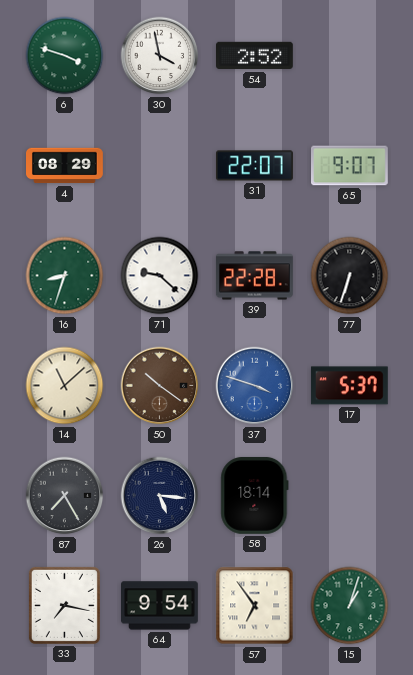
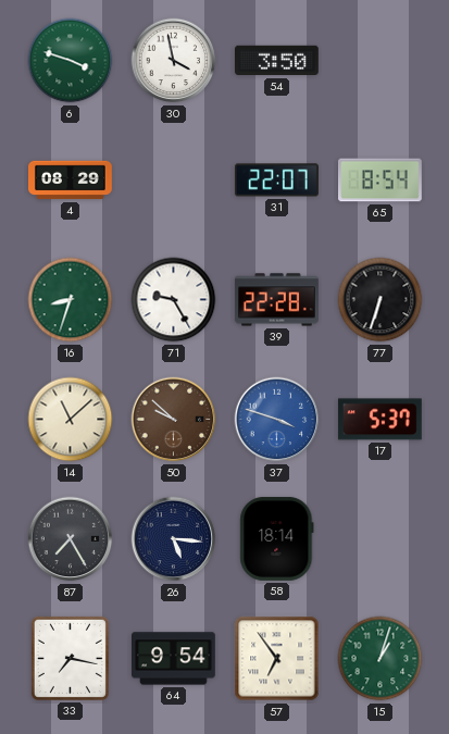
54: 2:52 -> 3:50 (277, 61)
65: 9:07 -> 8:54 (381, 181)
71: 9:22 -> 9:25 (174, 300)
50: 10:21 -> 9:52 (174, 420)
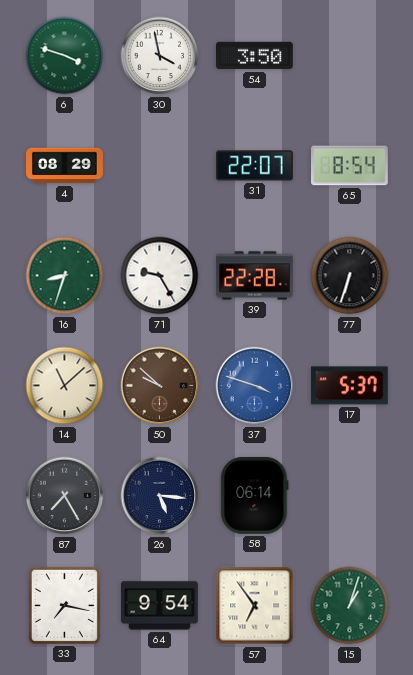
58: 18:14 -> 06:14 (255, 495)
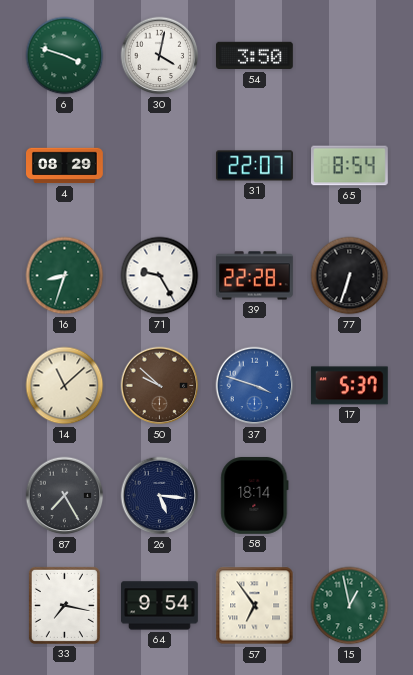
30: 3:58 -> 4:02 (160, 56)
58: 06:14 -> 18:14 (255, 495)
15: 1:03 -> 12:58 (350, 606)
